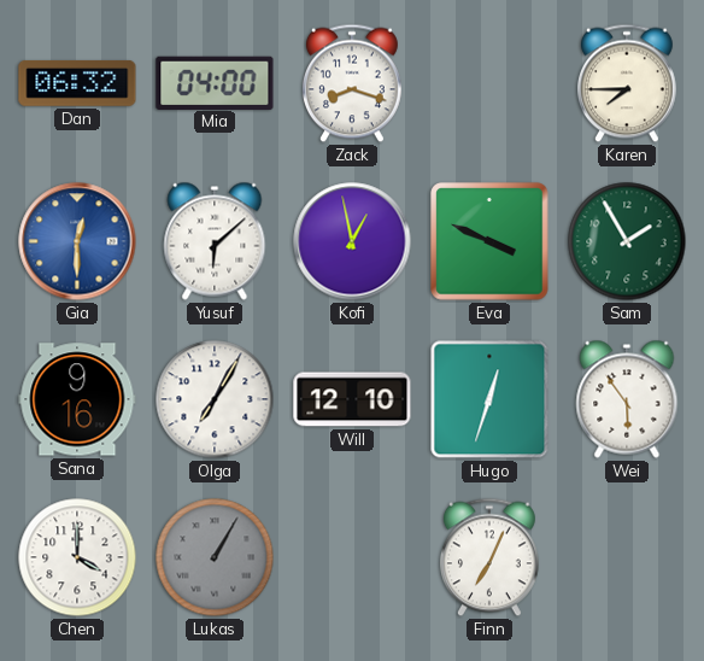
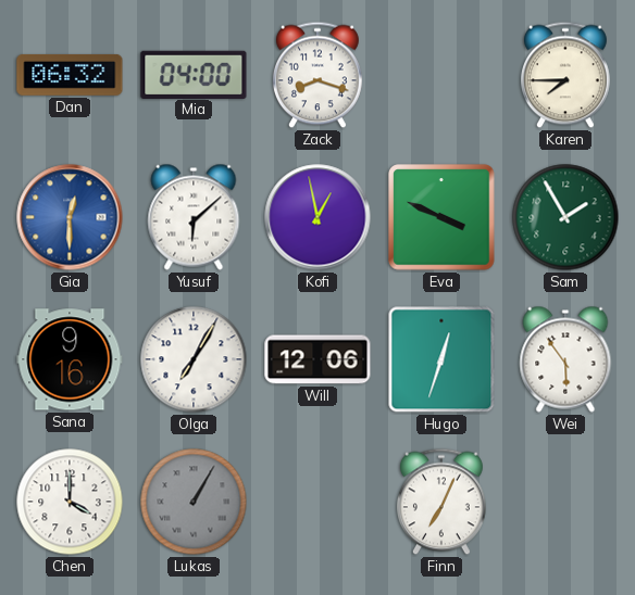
Will: 12:10 -> 12:06 (317, 359)
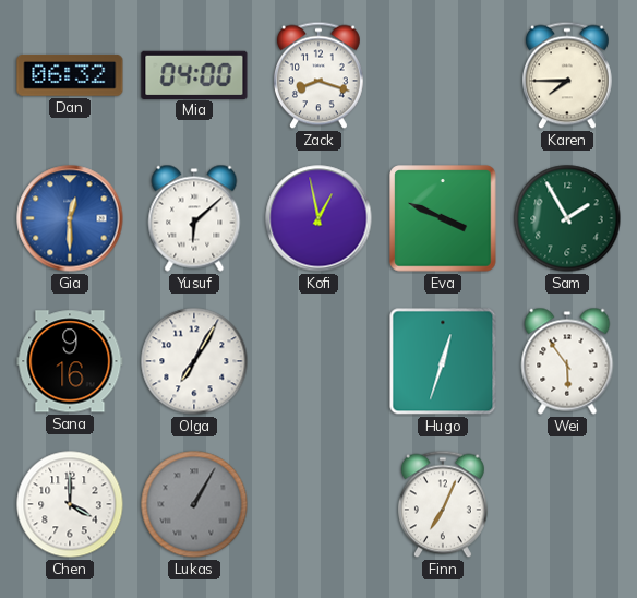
Will: 12:06 -> none (317, 359)
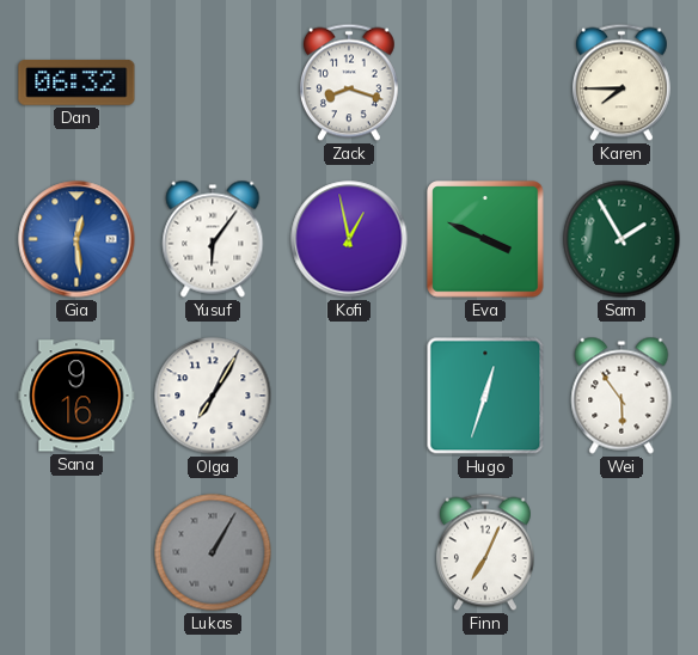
Mia: 04:00 -> none (194, 74)
Gia: 12:30 -> 12:29 (76, 239)
Yusuf: 6:08 -> 6:06 (213, 239)
Chen: 4:00 -> none (70, 504)
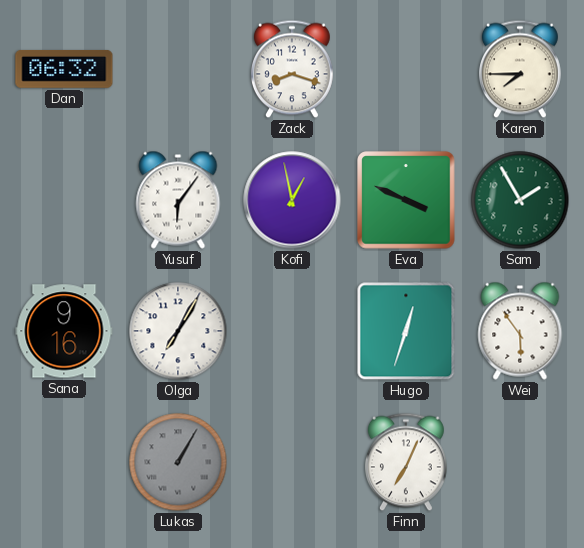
Gia: 12:29 -> none (76, 239)
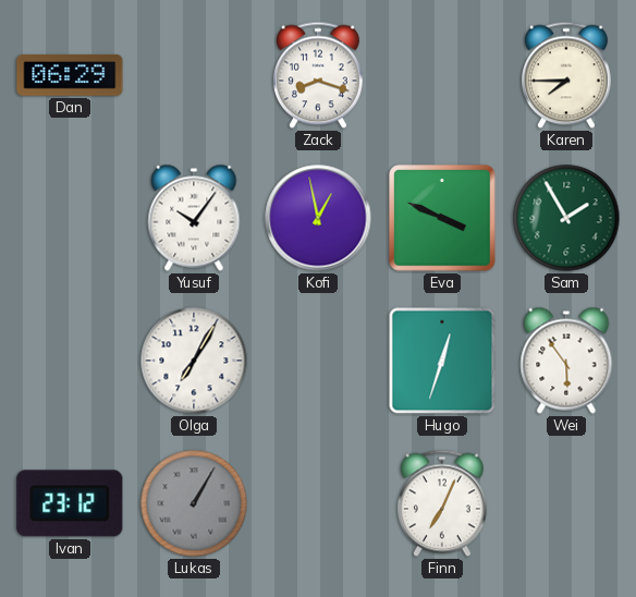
Dan: 06:32 -> 06:29 (70, 75)
Yusuf: 6:06 -> 10:06 (194, 218)
Sana: 9:16 -> none (64, 331)
Ivan: none -> 23:12 (70, 503)
